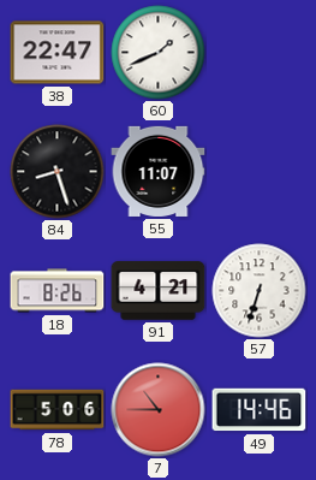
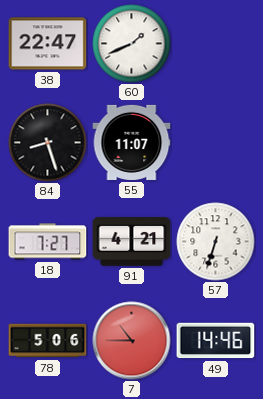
18: 8:26 -> 7:27 (48, 242)
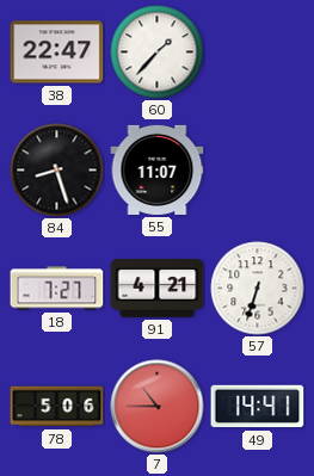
60: 1:41 -> 1:37 (158, 52)
49: 14:46 -> 14:41 (258, 407)
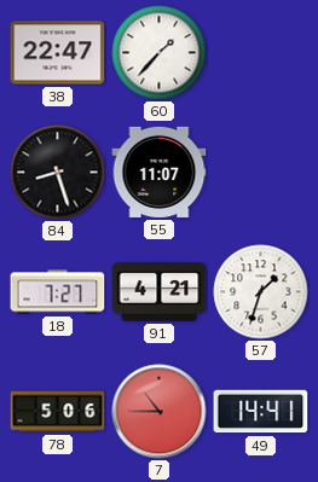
57: 6:33 -> 1:33 (261, 292)
